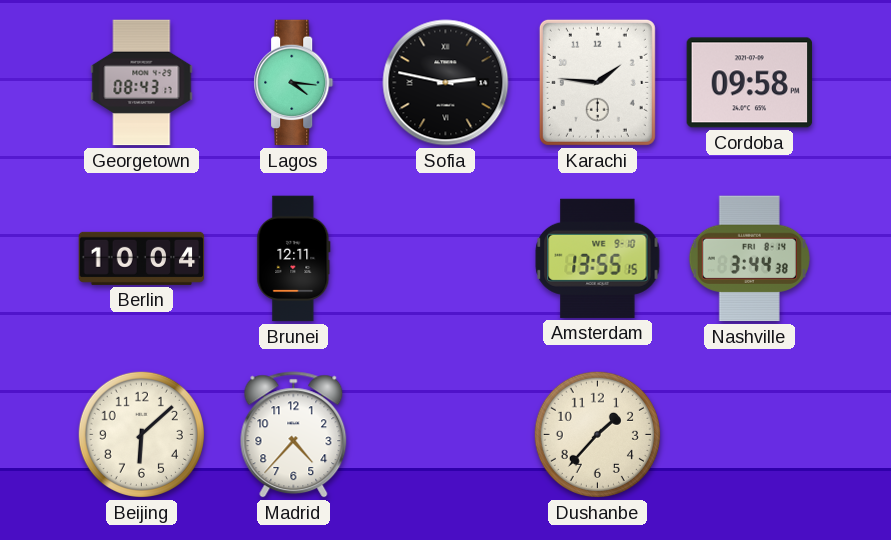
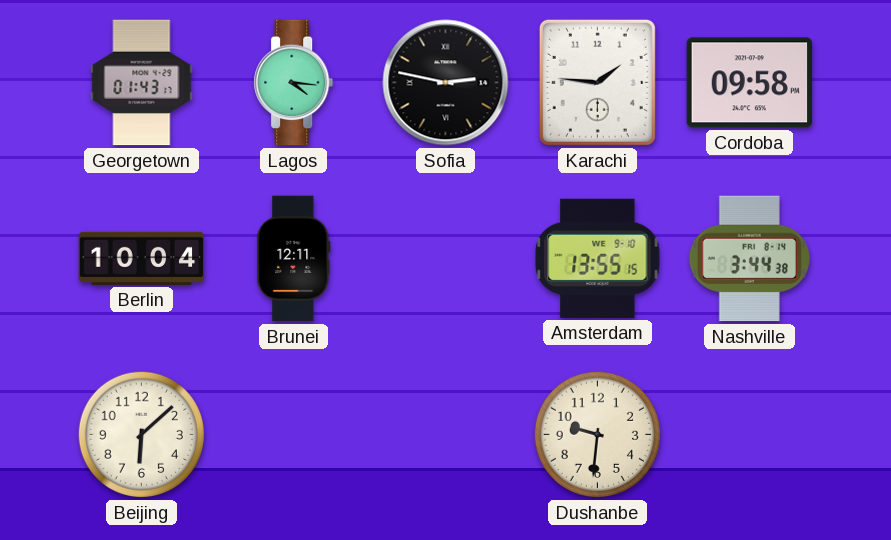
Georgetown: 08:43 -> 01:43 (142, 83)
Madrid: 4:37 -> none (294, 435)
Dushanbe: 1:37 -> 9:31 (597, 434)
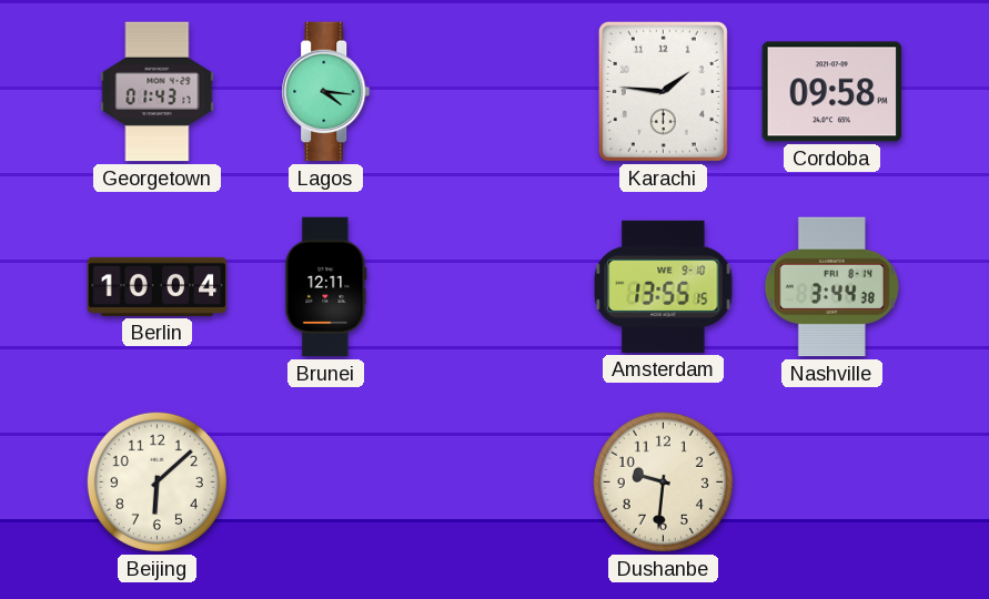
Sofia: 2:47 -> none (446, 83)
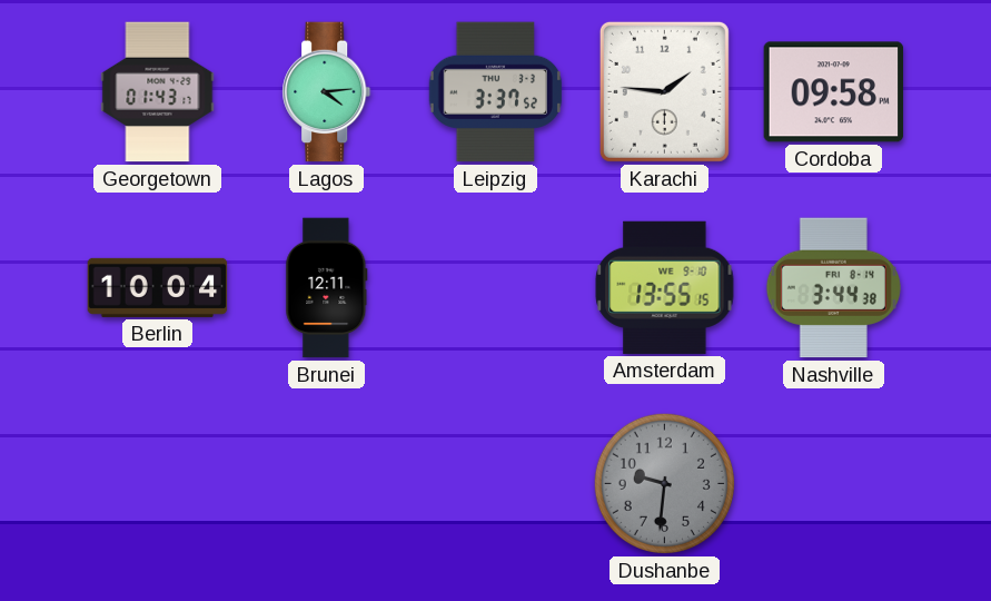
Lagos: 4:16 -> 4:14 (327, 92)
Leipzig: none -> 3:37 (496, 92)
Beijing: 6:08 -> none (157, 481)
Dushanbe dial: cream -> grey (664, 483)
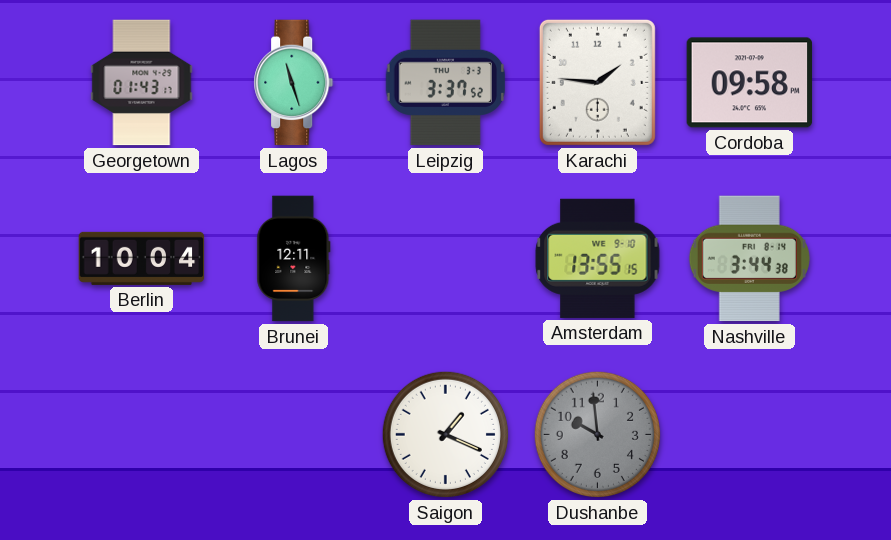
Lagos: 4:14 -> 11:27 (294, 83)
Saigon: none -> 1:19 (445, 434)
Dushanbe: 9:31 -> 9:59 (597, 434)
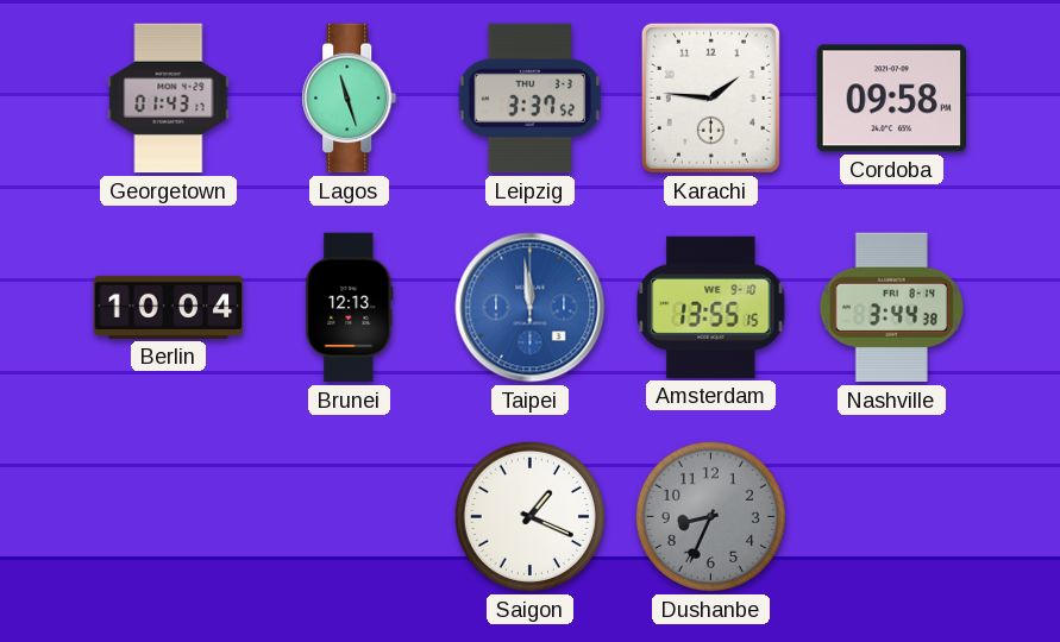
Brunei: 12:11 -> 12:13 (350, 308)
Taipei: none -> 11:59 (531, 308)
Dushanbe: 9:59 -> 8:34 (710, 516)
